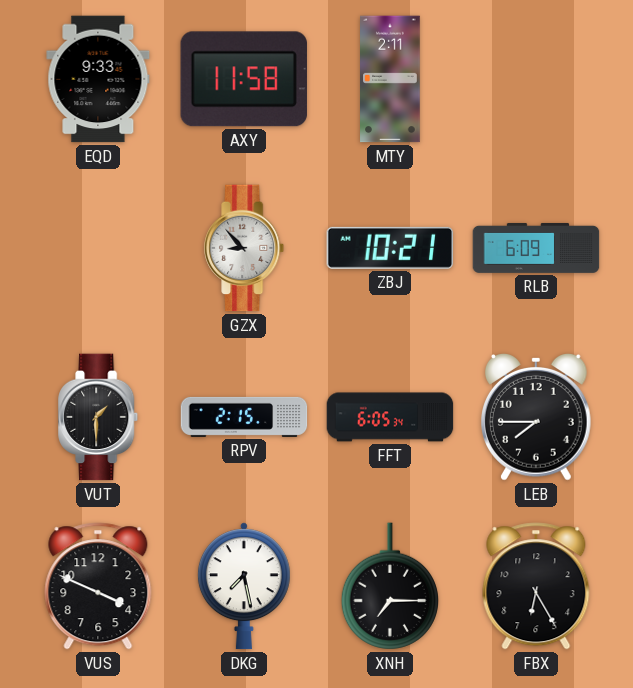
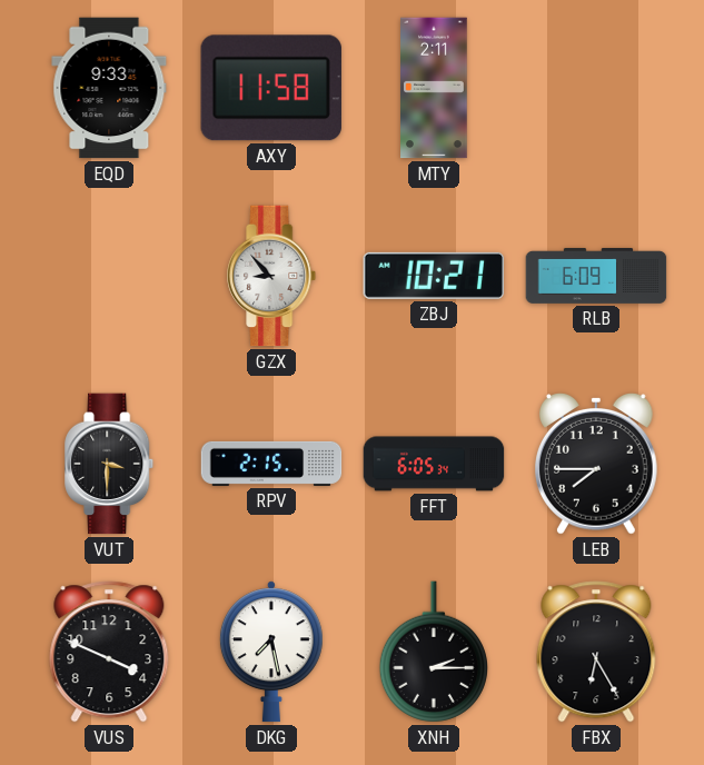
VUT: 1:30 -> 3:30 (110, 464)
XNH: 7:15 -> 2:15 (434, 652)
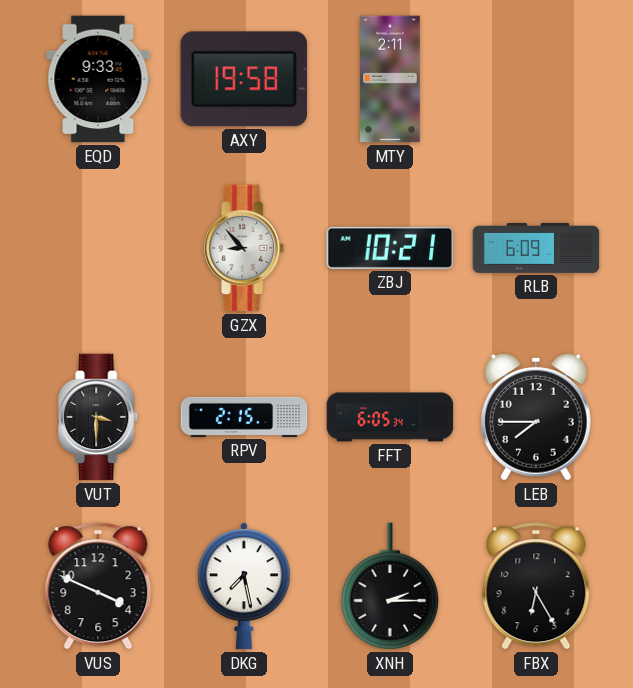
AXY: 11:58 -> 19:58 (244, 79)
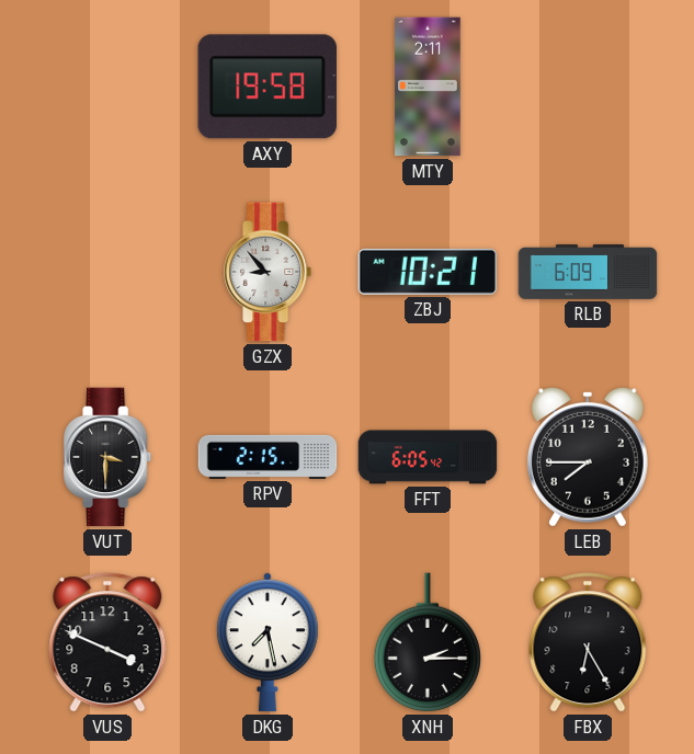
EQD: 9:33 -> none (98, 79)
FFT: 6:05:34 -> 6:05:42 (428, 457)
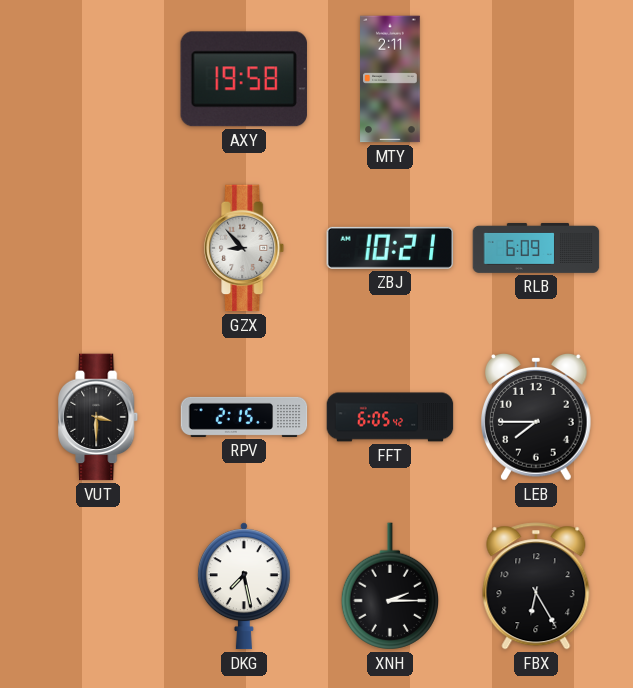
VUS: 3:49 -> none (107, 642)
